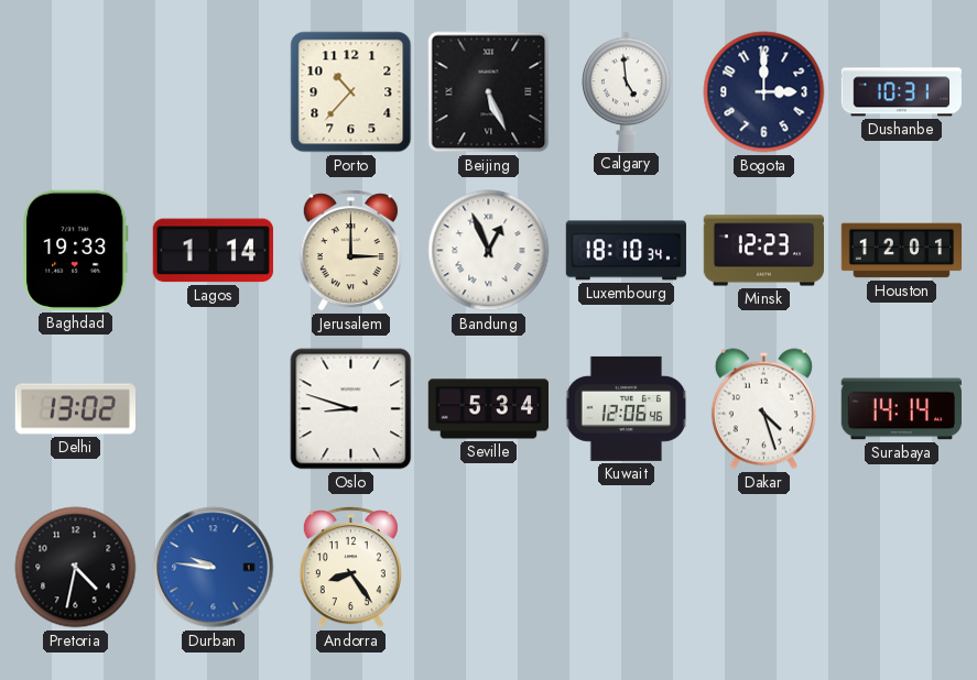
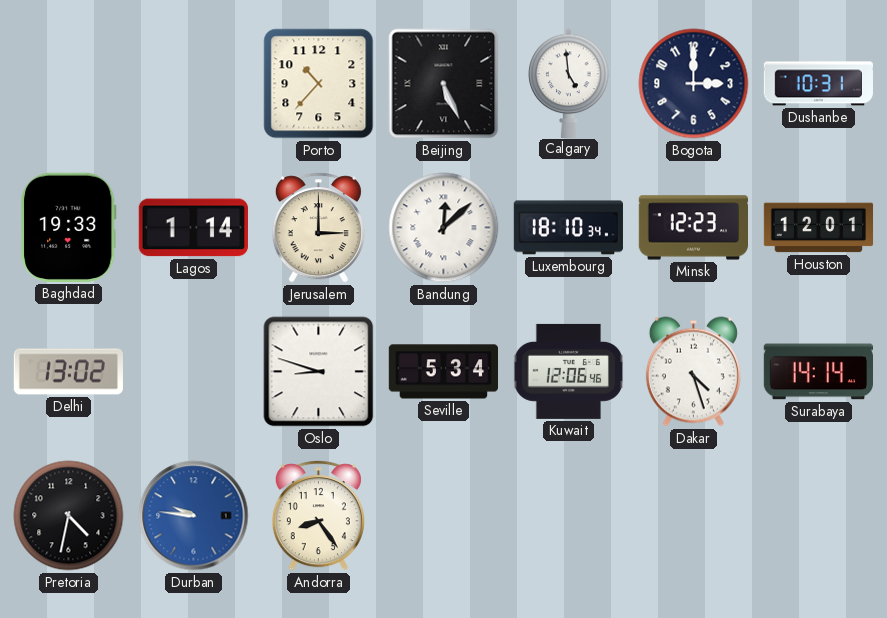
Bandung: 12:56 -> 12:08 (444, 228)
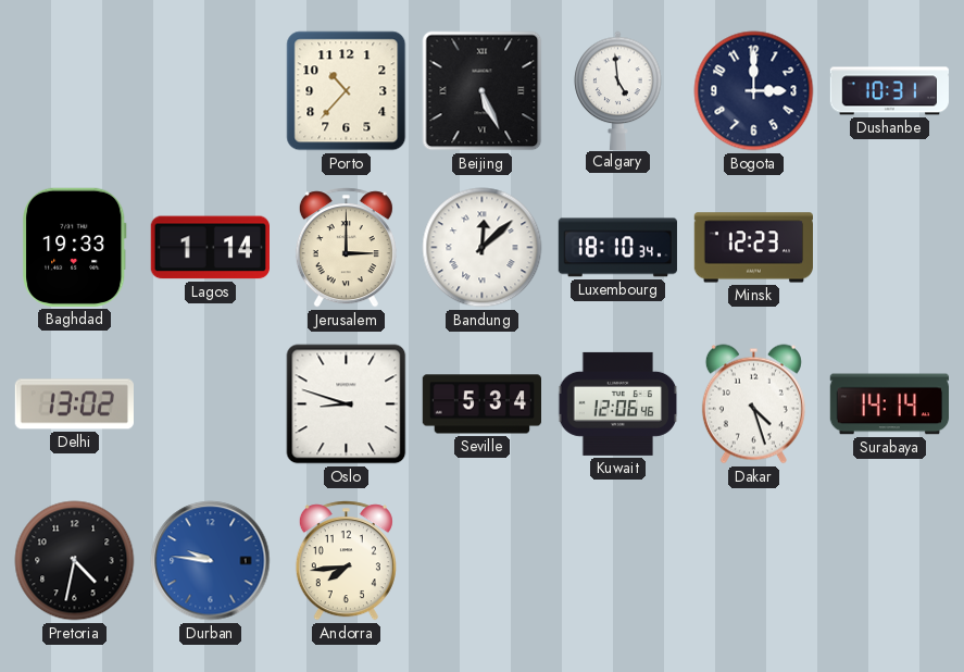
Houston: 12:01 -> none (819, 228)
Andorra: 8:24 -> 7:44 (346, 561)
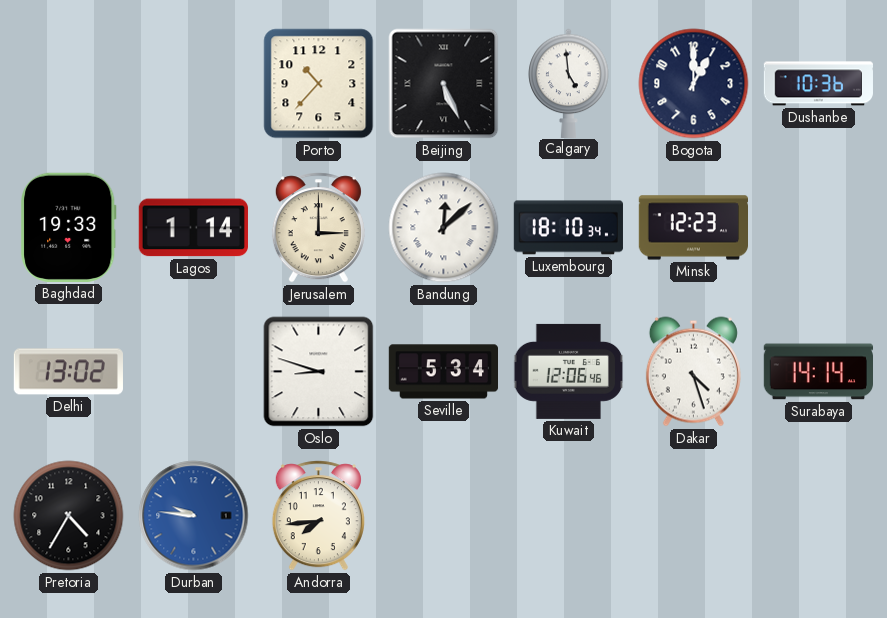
Bogota: 3:00 -> 1:00 (694, 84)
Dushanbe: 10:31 -> 10:36 (818, 84)
Pretoria: 4:32 -> 4:35 (69, 516)
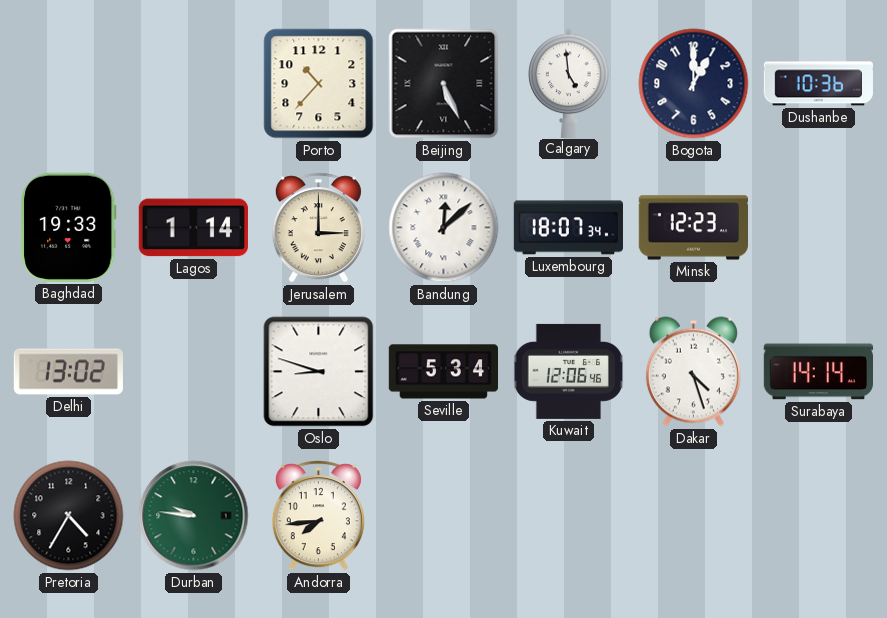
Luxembourg: 18:10 -> 18:07 (568, 228)
Durban dial: blue -> green (194, 516)
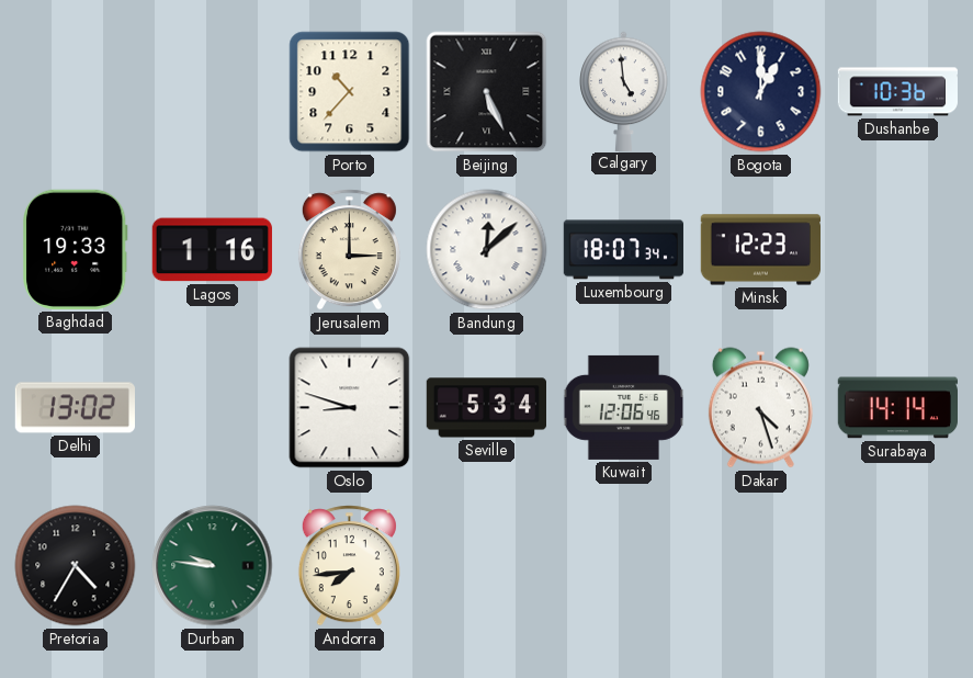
Lagos: 1:14 -> 1:16 (212, 250)
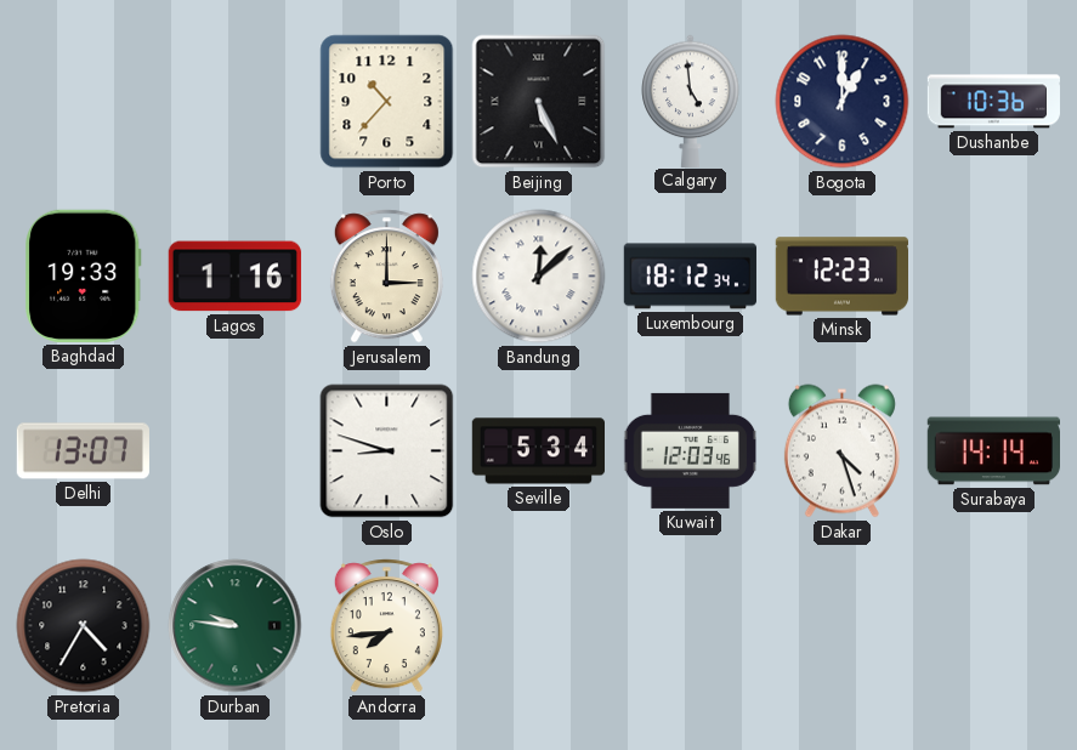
Luxembourg: 18:07 -> 18:12 (690, 277)
Delhi: 13:02 -> 13:07 (83, 451)
Kuwait: 12:06 -> 12:03 (691, 450)
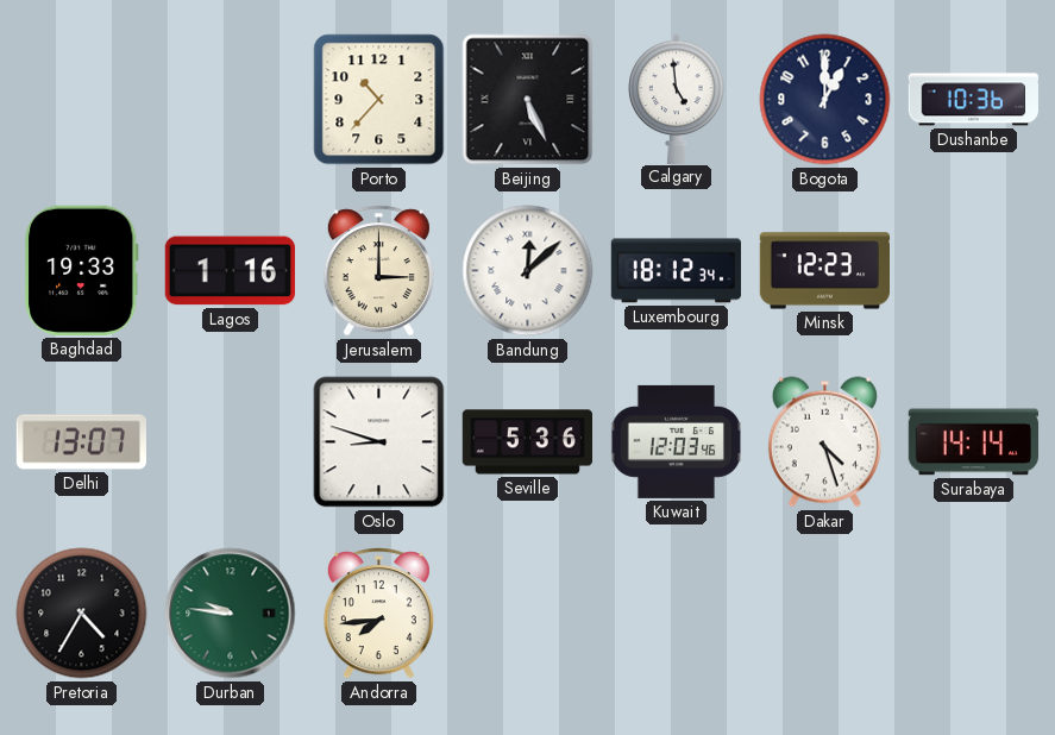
Seville: 5:34 -> 5:36 (527, 442)
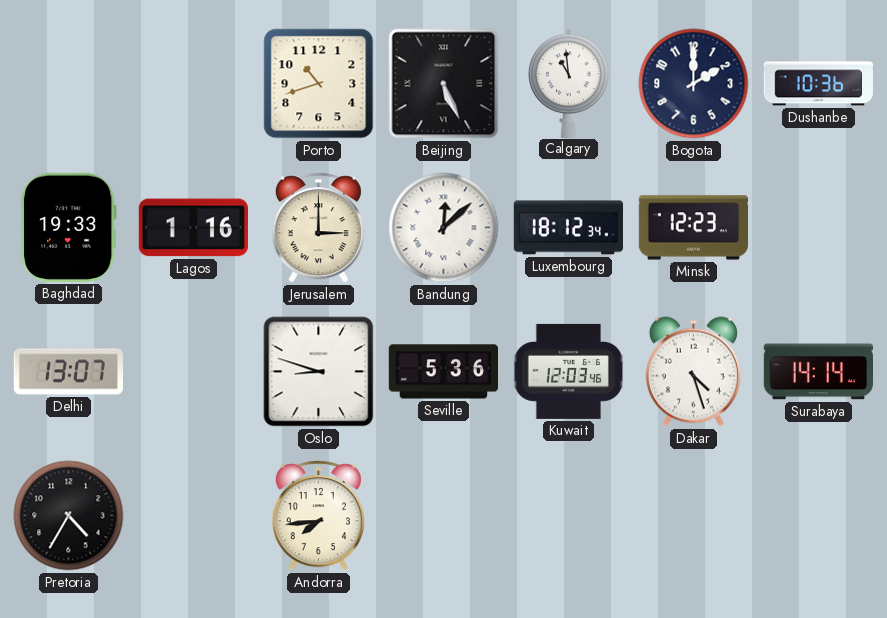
Porto: 10:37 -> 10:42 (319, 84)
Calgary: 4:59 -> 10:59 (569, 83)
Bogota: 1:00 -> 2:00 (694, 84)
Durban: 9:46 -> none (231, 614)
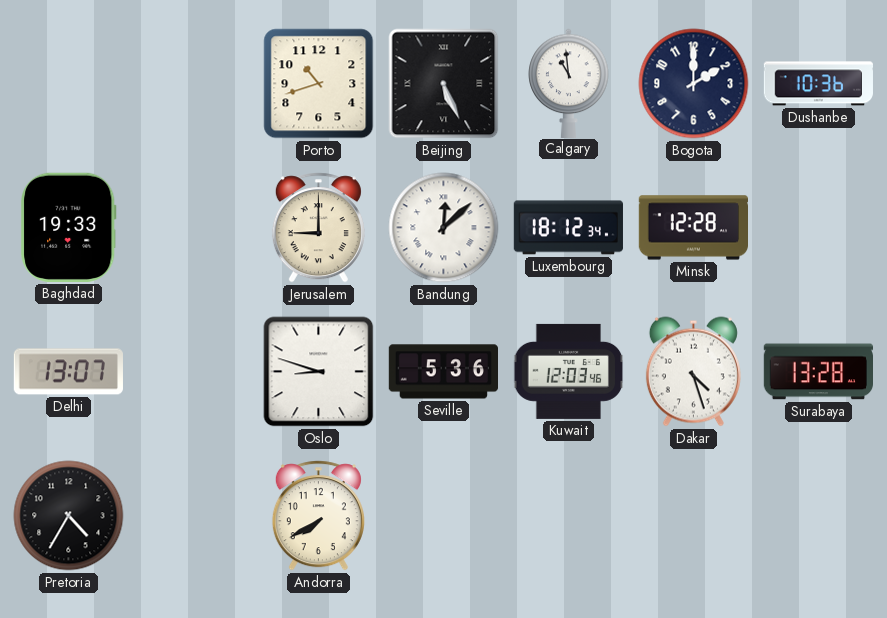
Lagos: 1:16 -> none (193, 228)
Jerusalem: 3:00 -> 9:00 (318, 228)
Minsk: 12:23 -> 12:28 (693, 228)
Surabaya: 14:14 -> 13:28 (818, 372)
Andorra: 7:44 -> 7:40 (318, 516)
